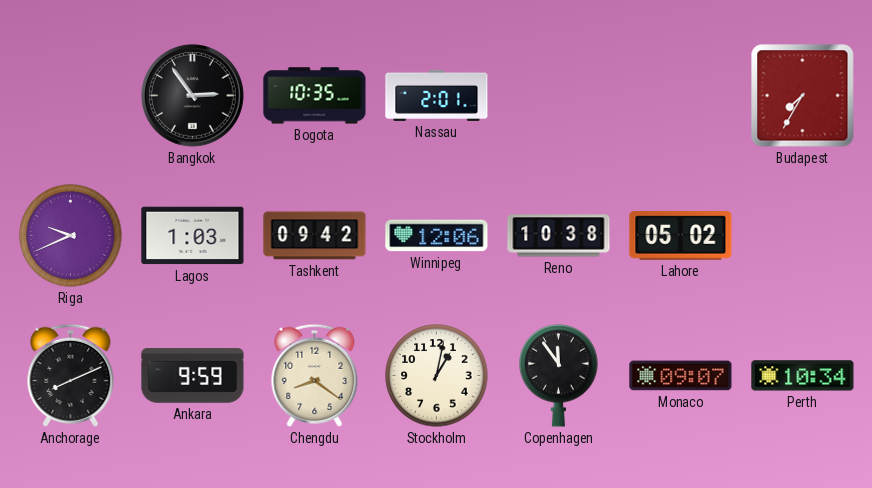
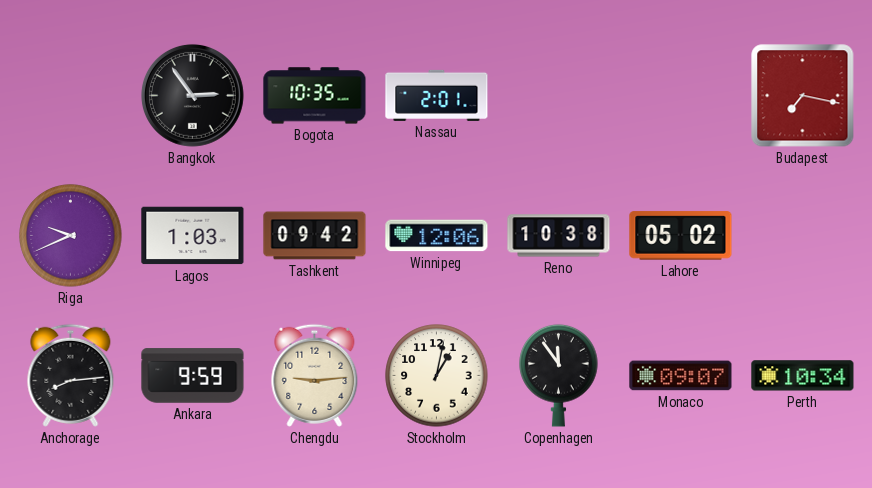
Budapest: 7:35 -> 7:17 (803, 96)
Anchorage: 8:11 -> 8:14 (71, 375)
Chengdu: 8:21 -> 9:14 (315, 375)
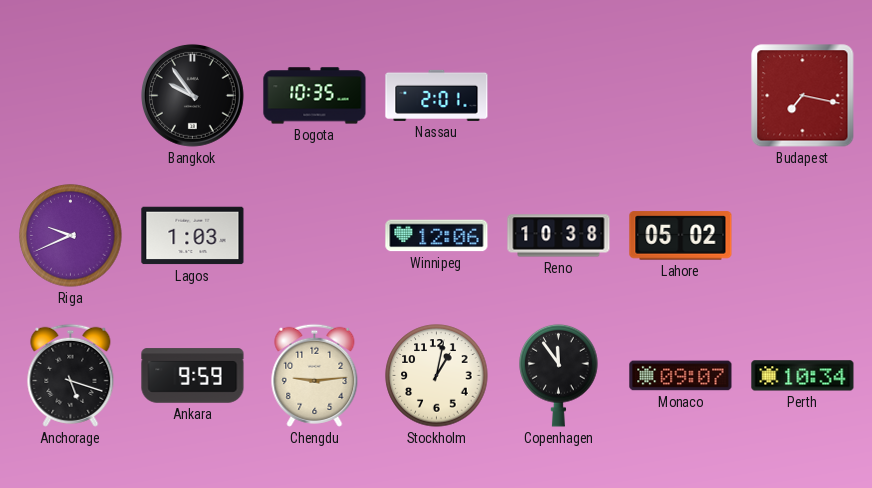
Bangkok: 2:54 -> 9:54 (192, 95)
Tashkent: 09:42 -> none (315, 236)
Anchorage: 8:14 -> 5:18 (71, 375)
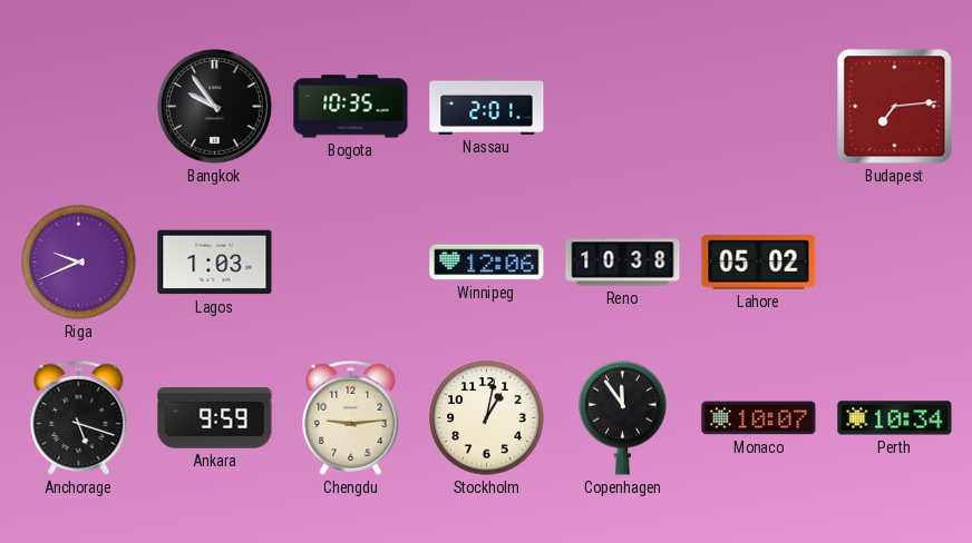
Budapest: 7:17 -> 7:14 (895, 107)
Monaco: 09:07 -> 10:07 (759, 418)
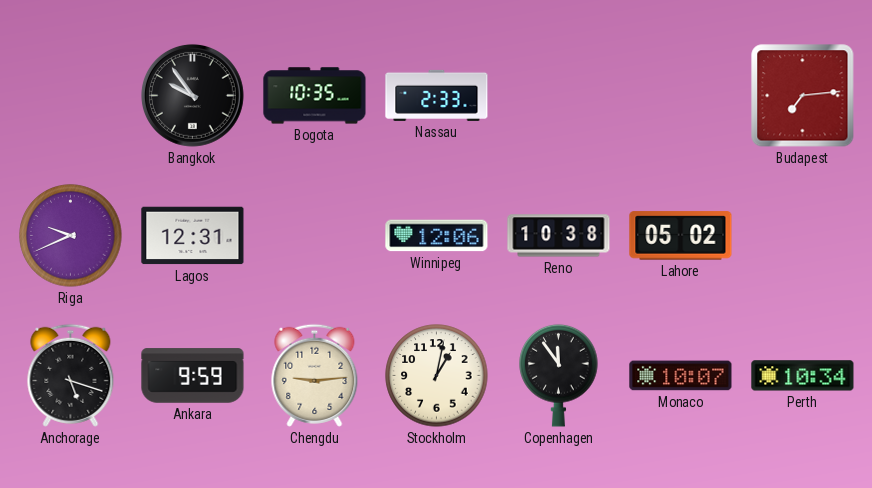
Nassau: 2:01 -> 2:33 (437, 95)
Lagos: 1:03 -> 12:31 (193, 236)
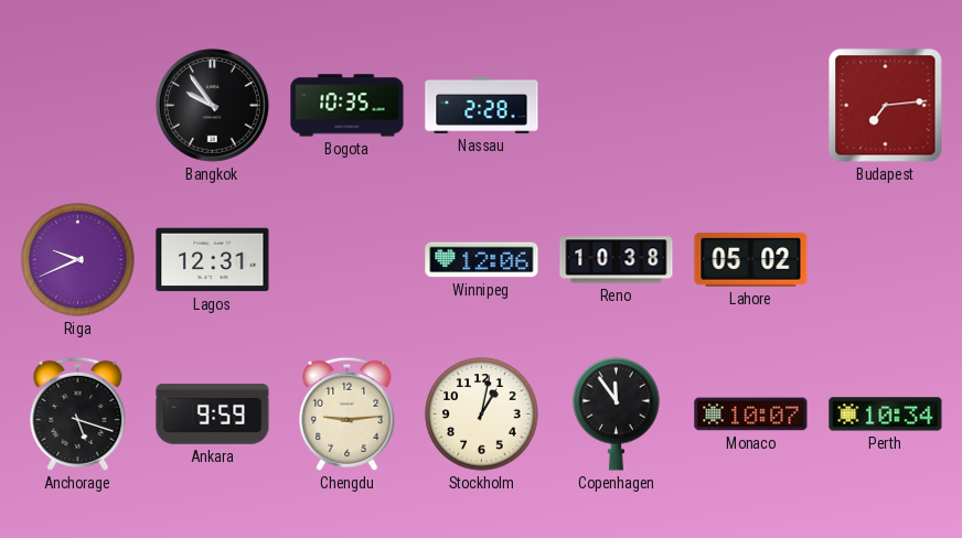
Nassau: 2:33 -> 2:28 (482, 105)
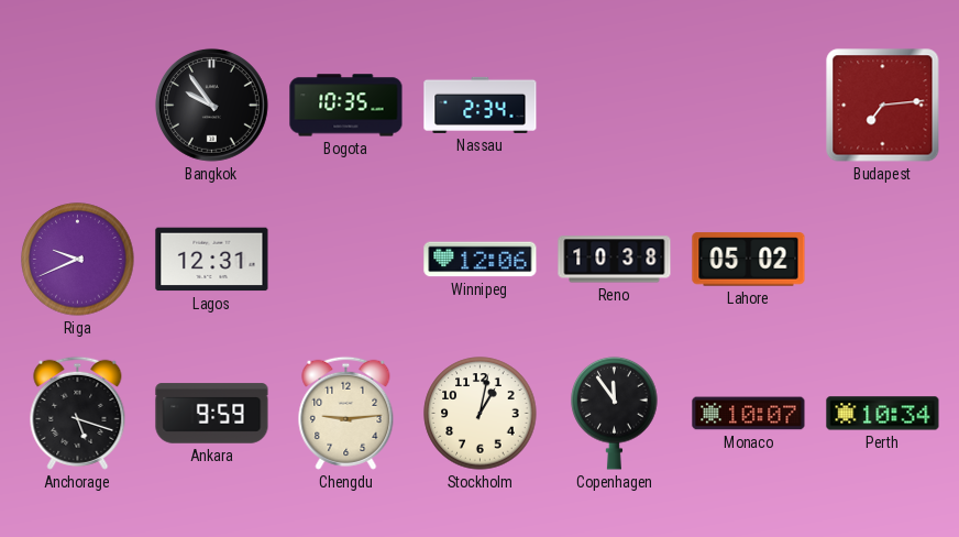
Nassau: 2:28 -> 2:34 (481, 105)
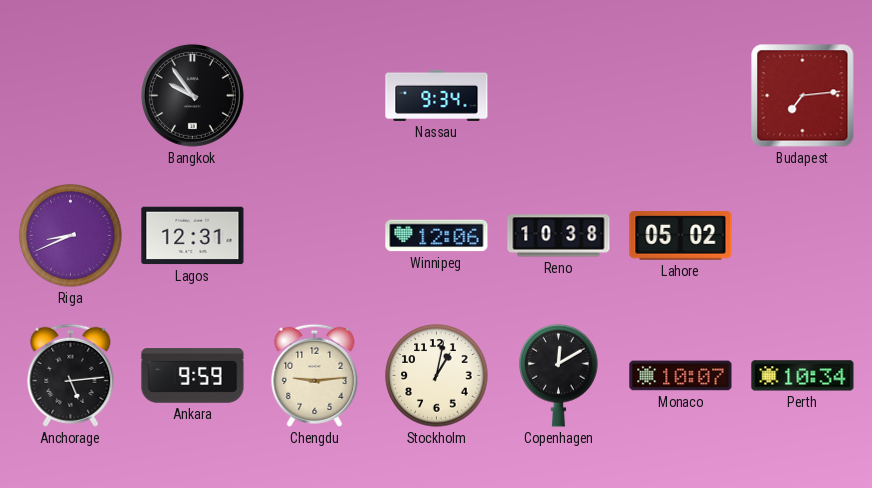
Bogota: 10:35 -> none (346, 106)
Nassau: 2:34 -> 9:34 (437, 95)
Riga: 9:41 -> 8:41 (71, 236)
Anchorage: 5:18 -> 5:14 (71, 375)
Copenhagen: 11:54 -> 12:10 (559, 375)
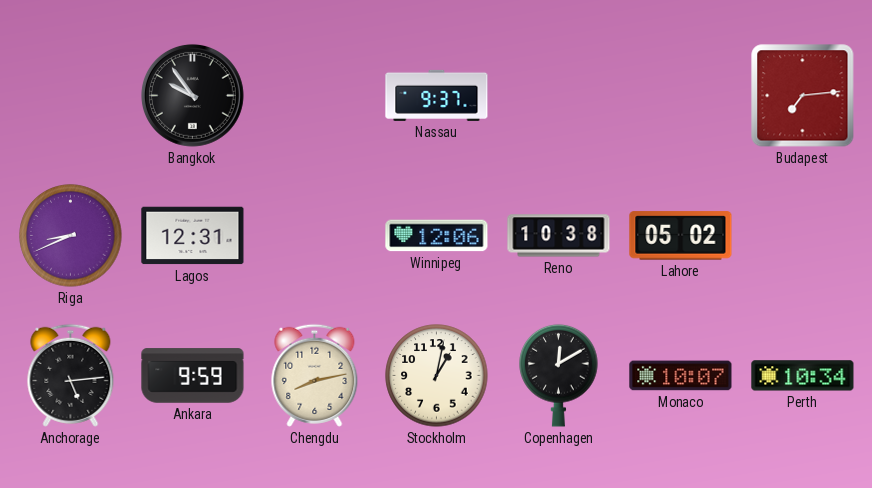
Nassau: 9:34 -> 9:37 (437, 95)
Chengdu: 9:14 -> 8:13 (315, 375)
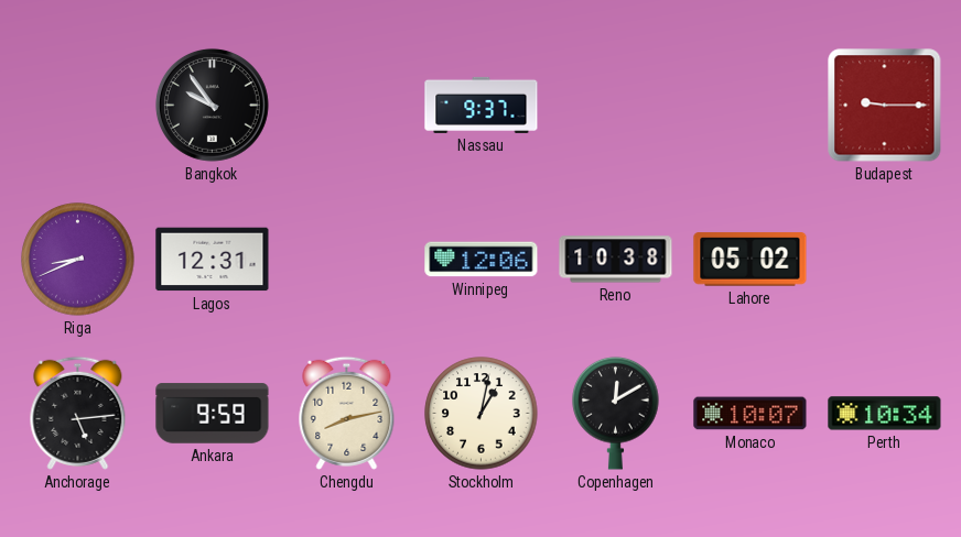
Budapest: 7:14 -> 9:15 (885, 106)
